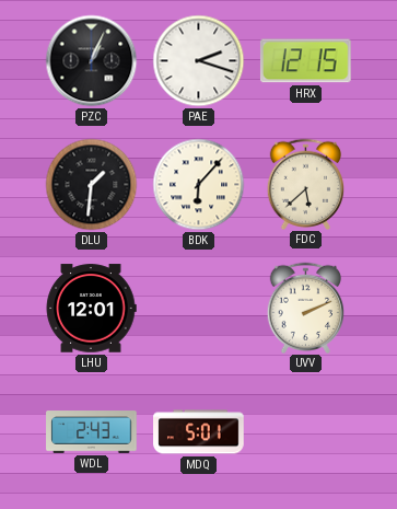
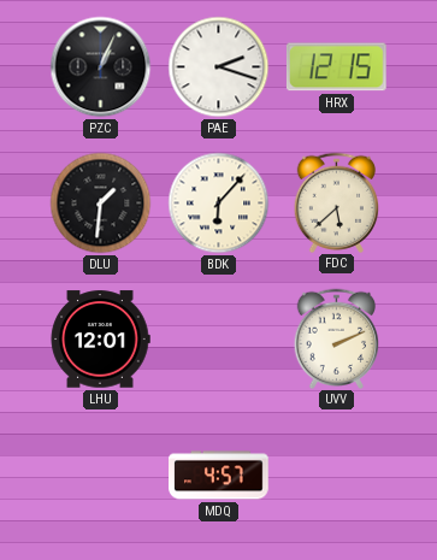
WDL: 2:43 -> none (92, 432)
MDQ: 5:01 -> 4:57 (219, 476)
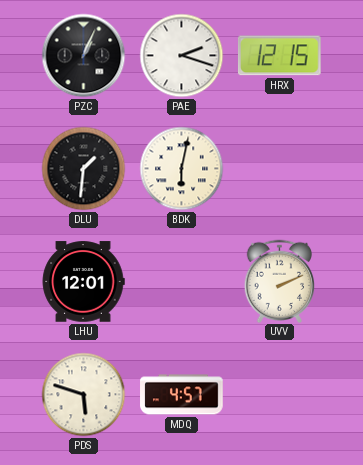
BDK: 6:07 -> 6:02 (182, 169)
FDC: 5:38 -> none (337, 202)
PDS: none -> 5:48 (84, 395)
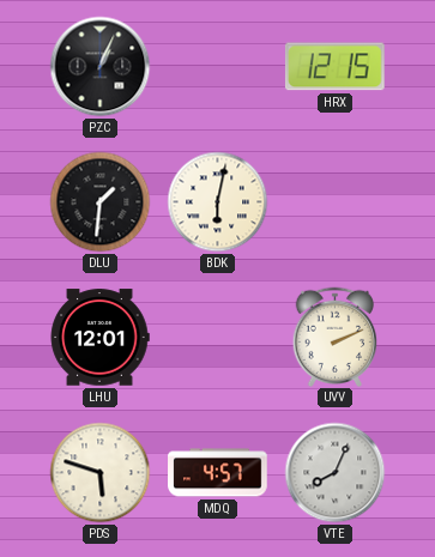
PAE: 2:18 -> none (182, 56)
VTE: none -> 8:04 (336, 473)
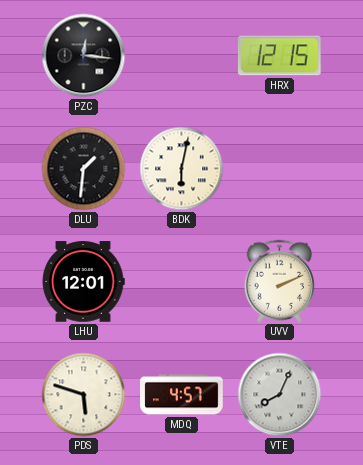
PZC: 1:04 -> 12:16 (84, 56)
